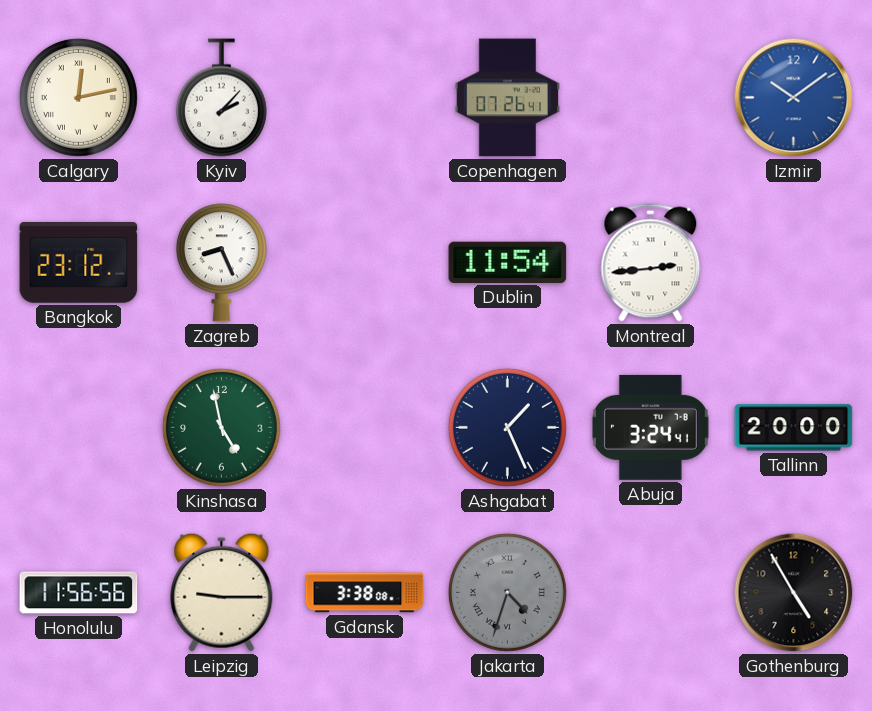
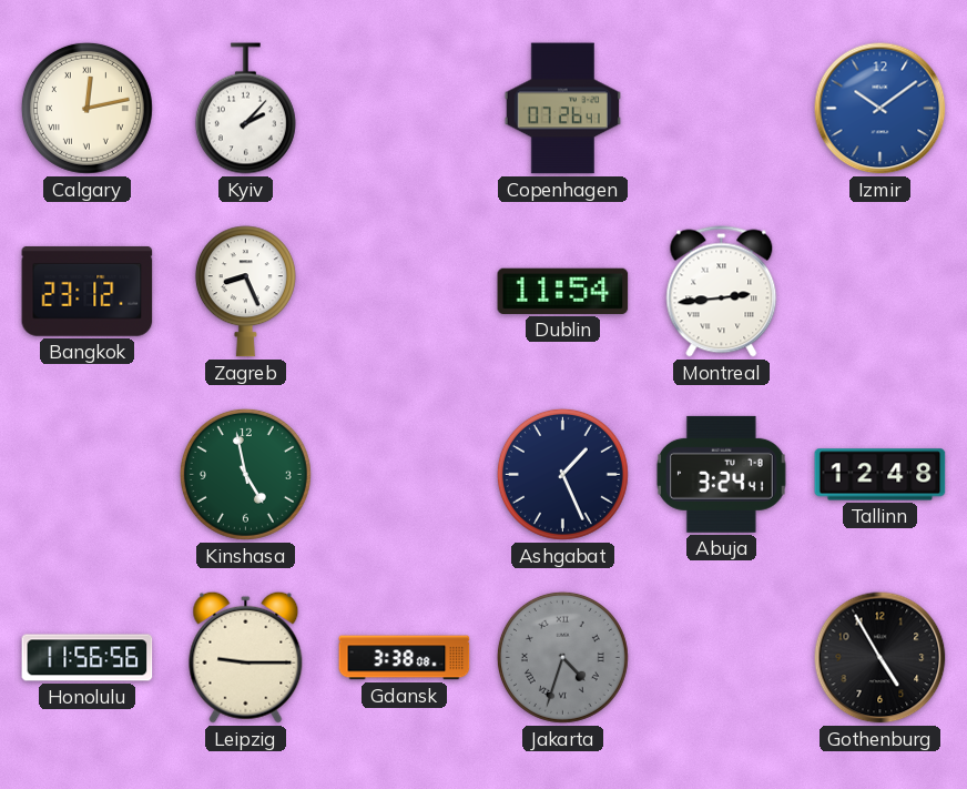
Tallinn: 20:00 -> 12:48 (881, 475)
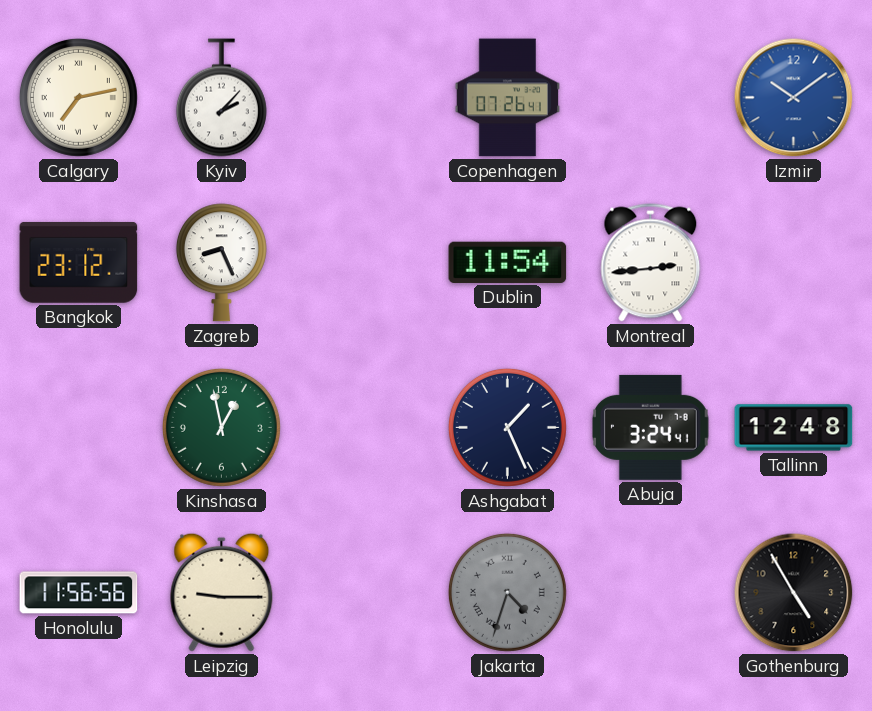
Calgary: 12:13 -> 7:13 (78, 97)
Kinshasa: 4:58 -> 12:58 (221, 427)
Gdansk: 3:38 -> none (405, 658)
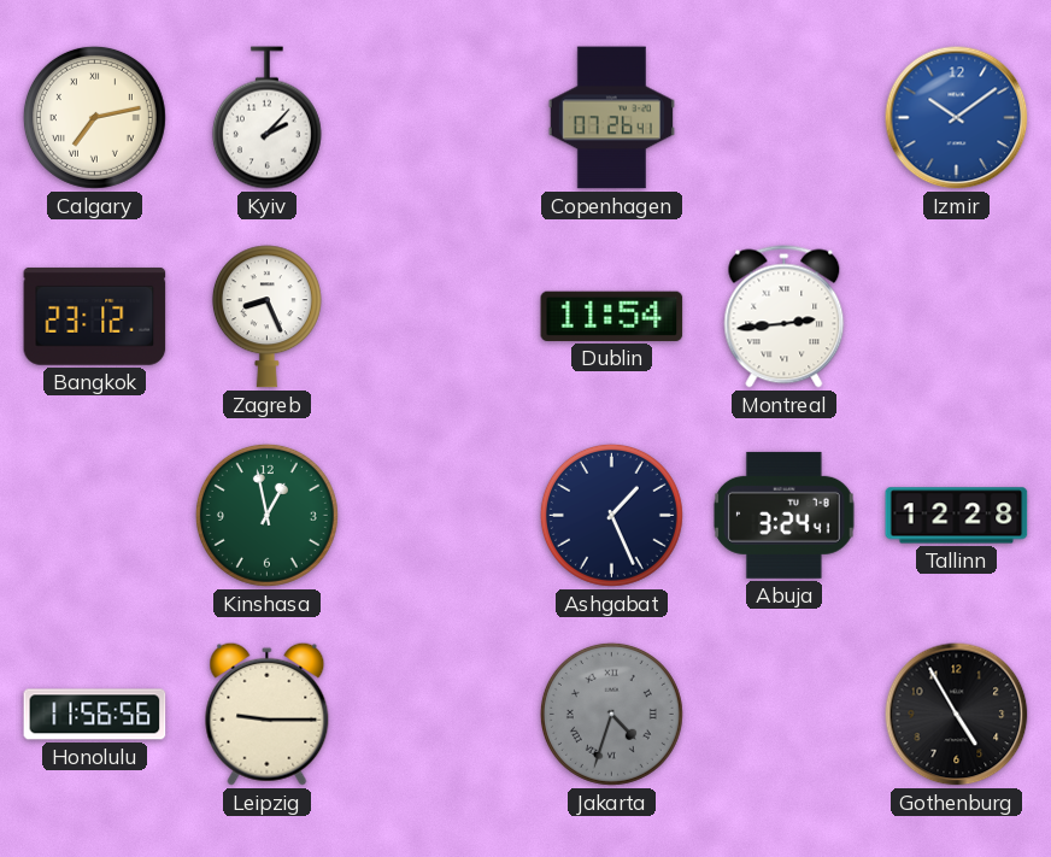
Tallinn: 12:48 -> 12:28 (957, 516)
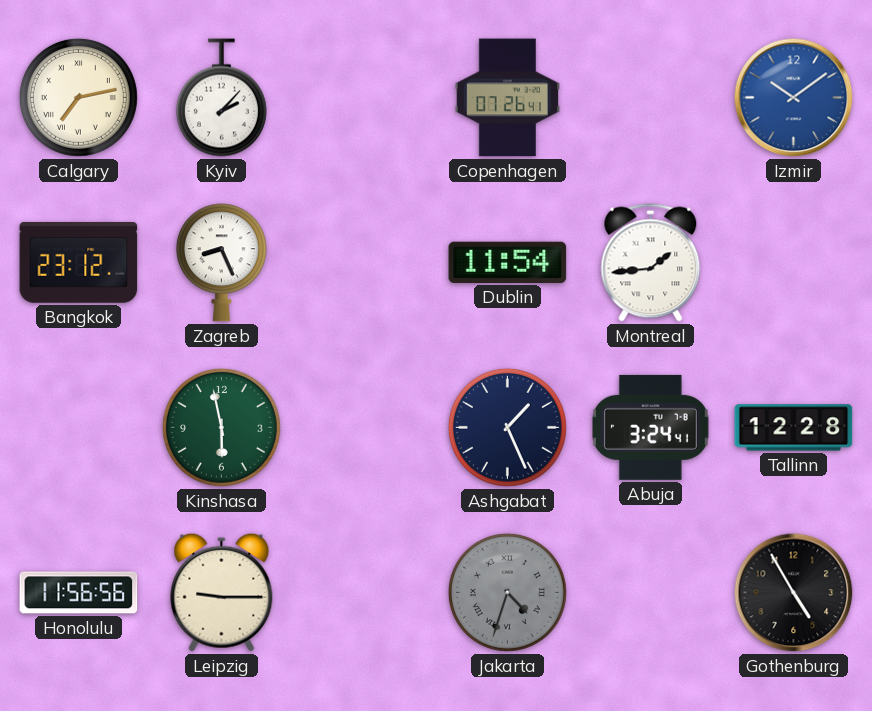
Montreal: 2:44 -> 1:44 (651, 263)
Kinshasa: 12:58 -> 5:58 (221, 427)
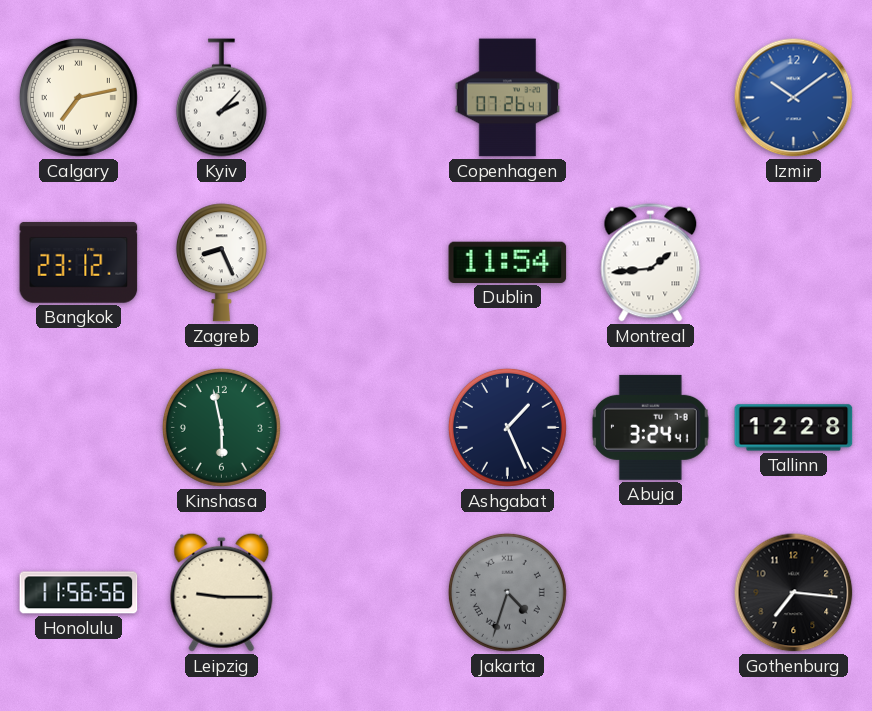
Gothenburg: 4:55 -> 7:16 (794, 593)
